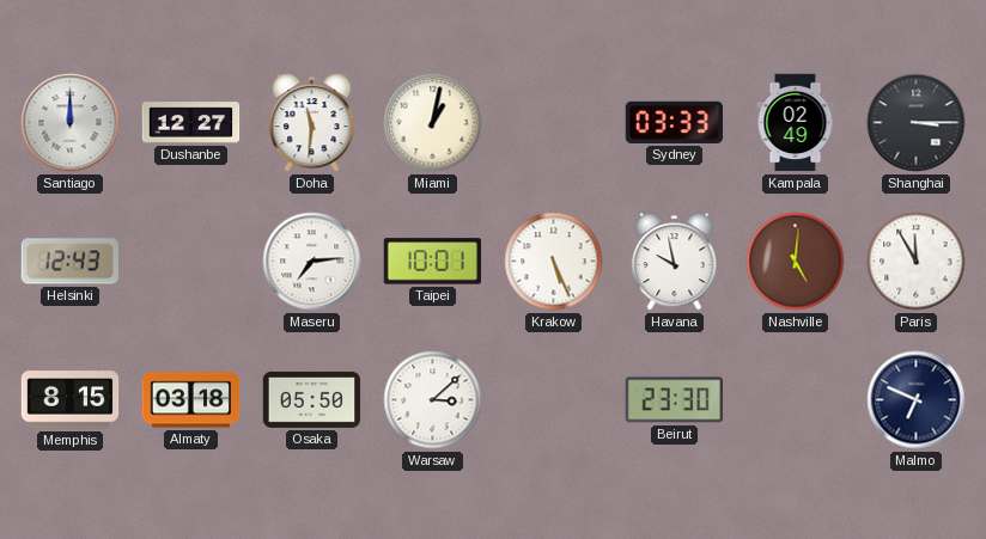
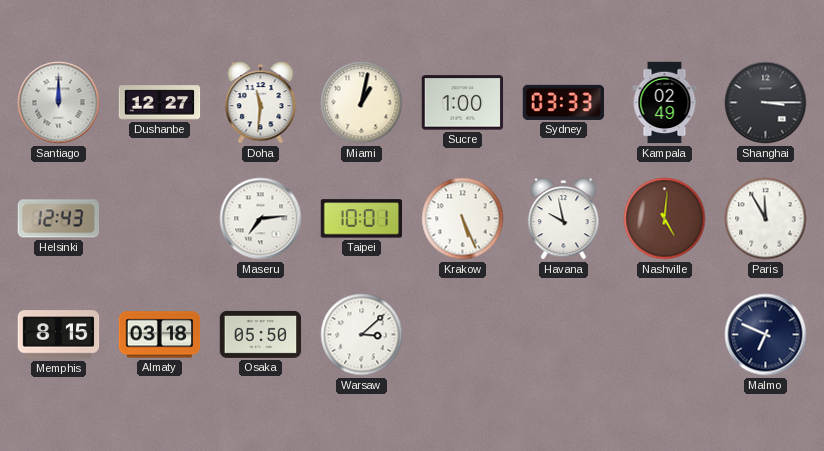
Sucre: none -> 1:00 (463, 103)
Beirut: 23:30 -> none (674, 400)
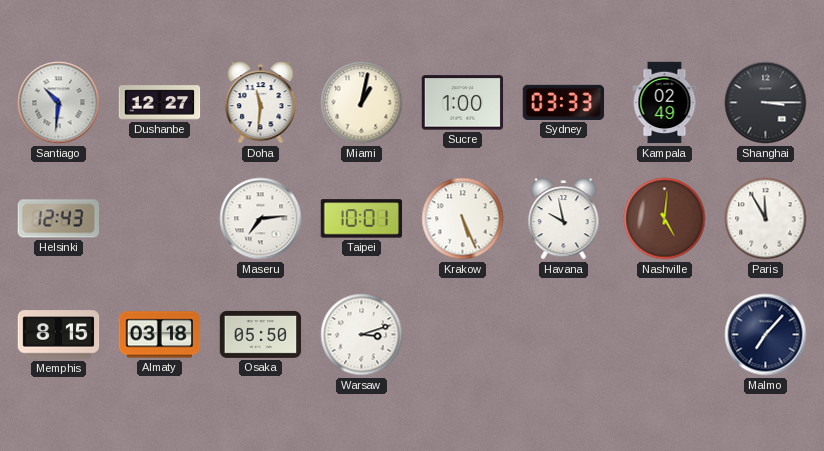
Santiago: 12:00 -> 10:31 (59, 103)
Warsaw: 3:08 -> 3:12 (362, 335)
Malmo: 6:49 -> 7:07 (766, 335)
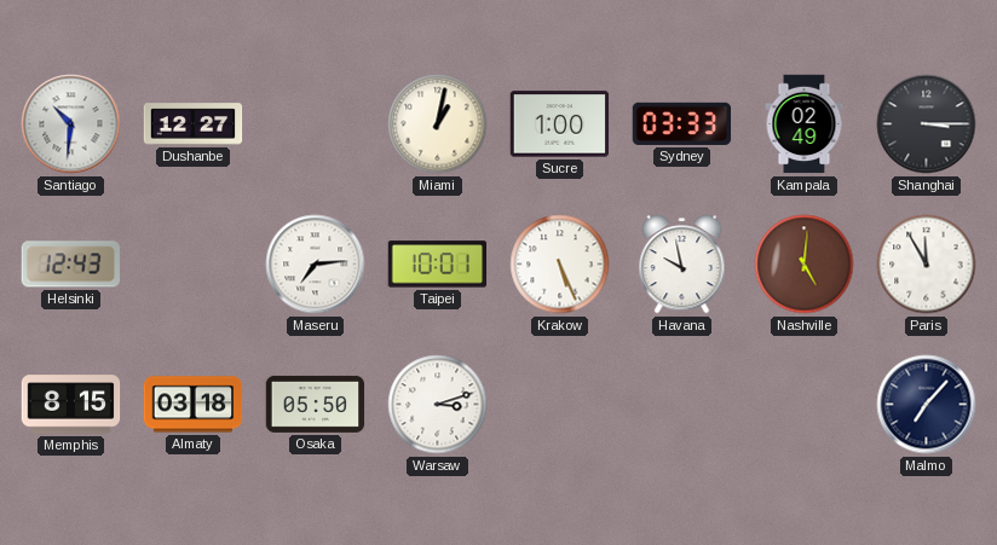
Doha: 11:31 -> none (261, 103)
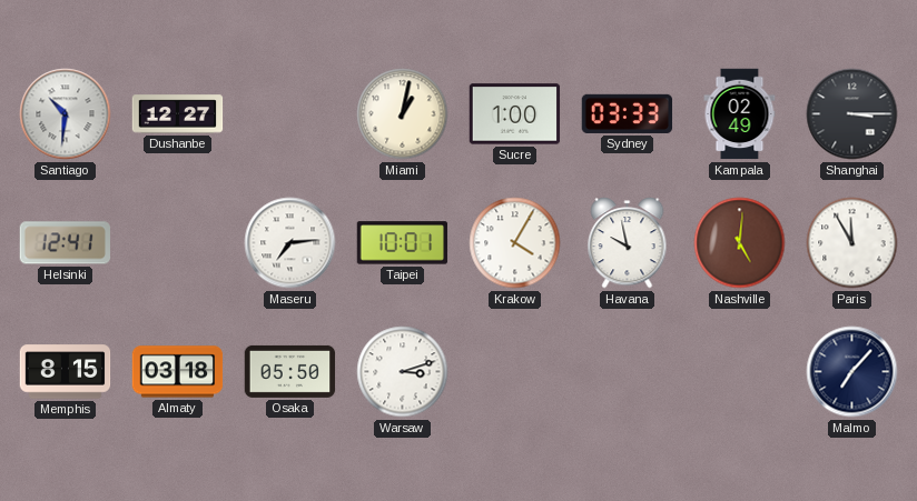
Helsinki: 12:43 -> 12:41 (65, 243)
Krakow: 5:26 -> 4:05 (515, 243)
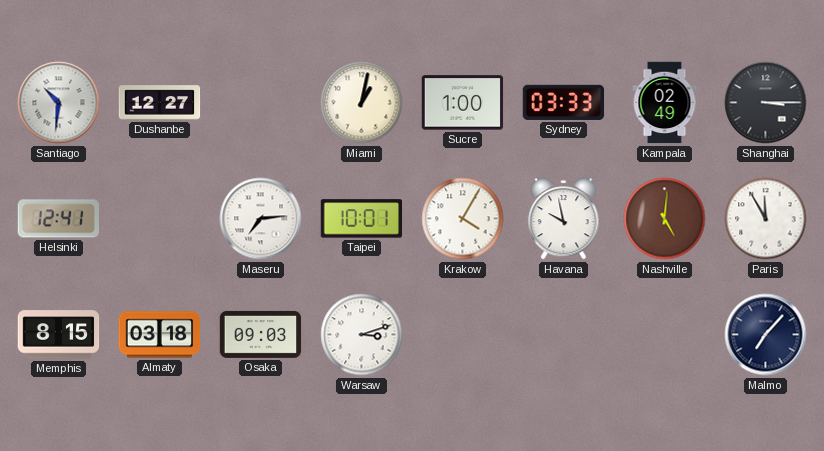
Osaka: 05:50 -> 09:03 (261, 334)
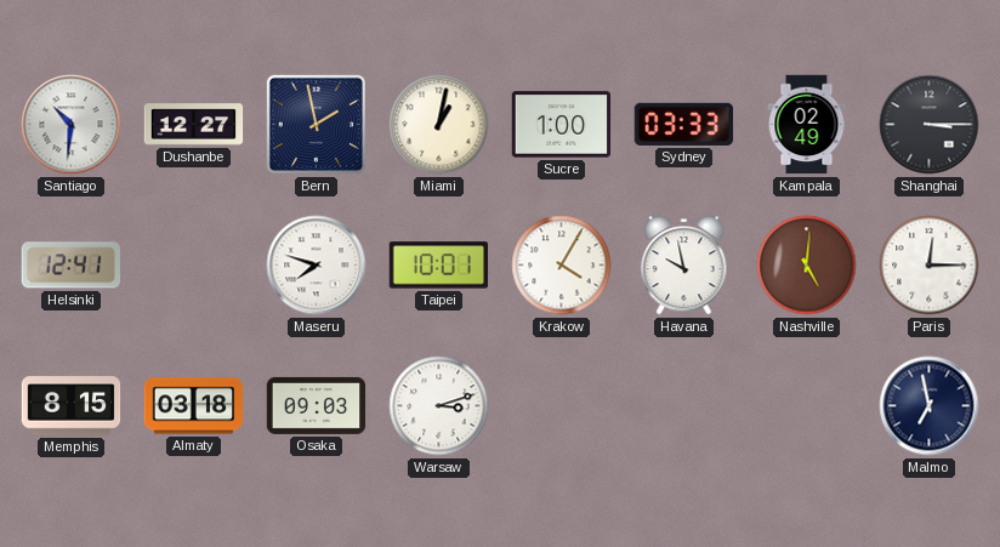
Bern: none -> 1:58 (316, 124)
Maseru: 7:14 -> 7:48 (317, 266)
Paris: 11:55 -> 12:15 (930, 266)
Malmo: 7:07 -> 6:58 (930, 406)
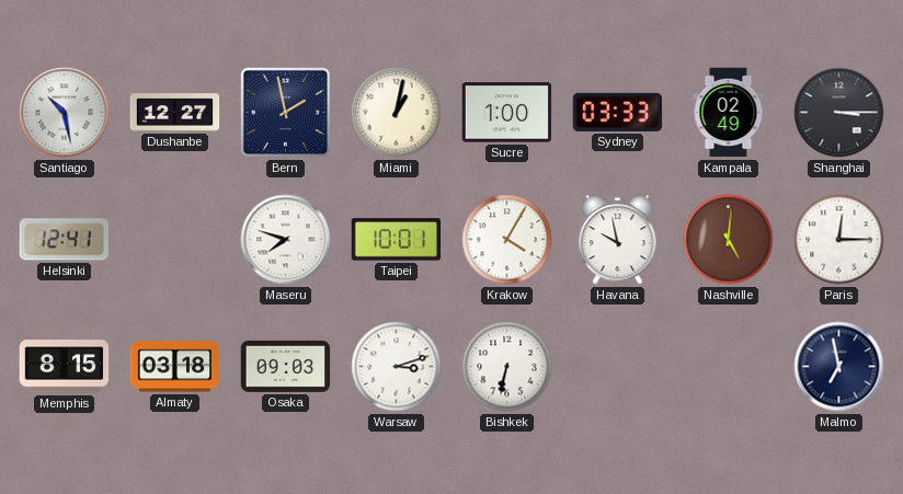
Santiago: 10:31 -> 10:28 (65, 113)
Bishkek: none -> 6:32 (507, 367)
